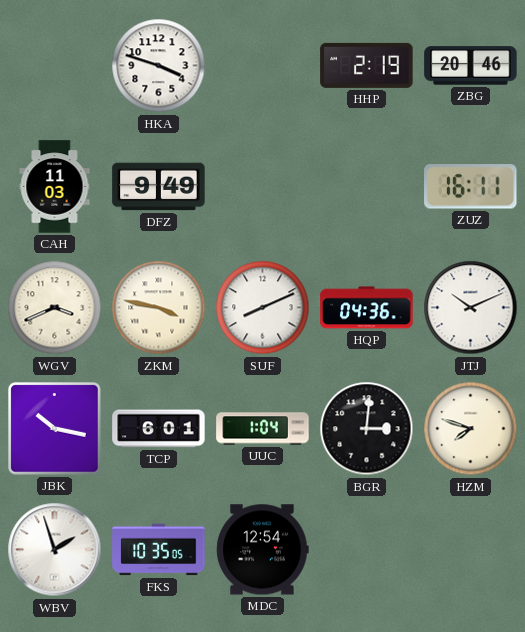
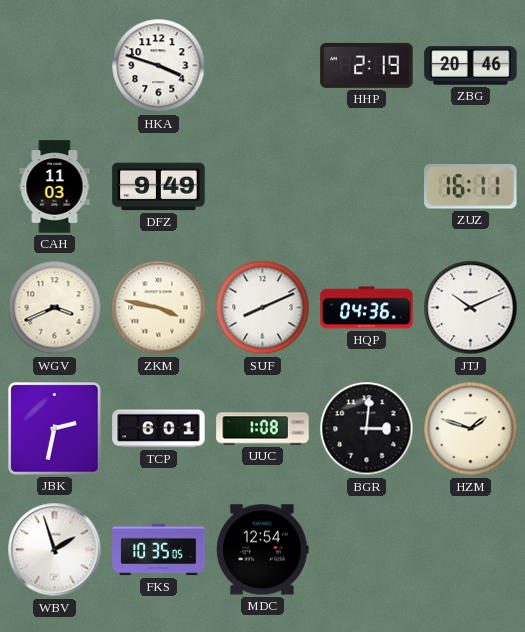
JBK: 10:17 -> 2:32 (55, 429)
UUC: 1:04 -> 1:08 (263, 429)
HZM: 7:48 -> 1:48 (471, 429)
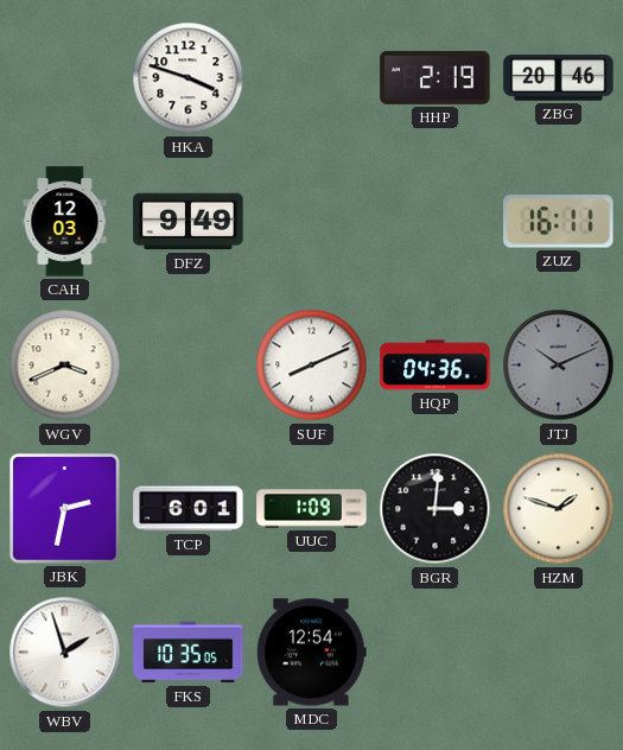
CAH: 11:03 -> 12:03 (65, 222)
ZKM: 3:47 -> none (159, 308)
JTJ dial: white -> grey (559, 366)
UUC: 1:08 -> 1:09 (312, 509)
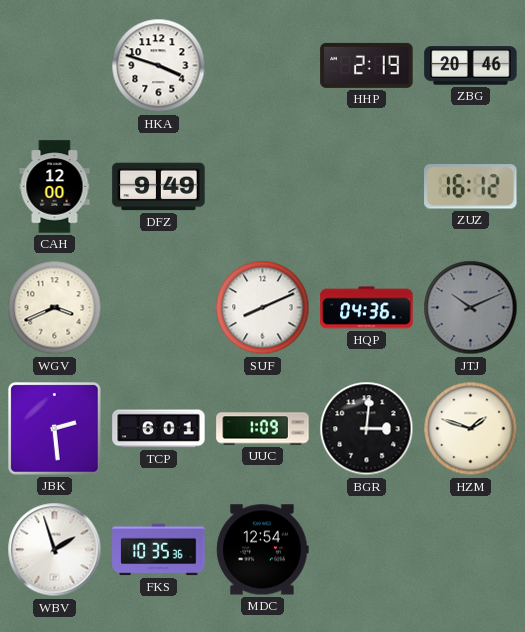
CAH: 12:03 -> 12:00 (55, 187)
ZUZ: 16:11 -> 16:12 (471, 187)
JBK: 2:32 -> 2:29 (55, 429)
FKS: 10:35:05 -> 10:35:36 (159, 550)
